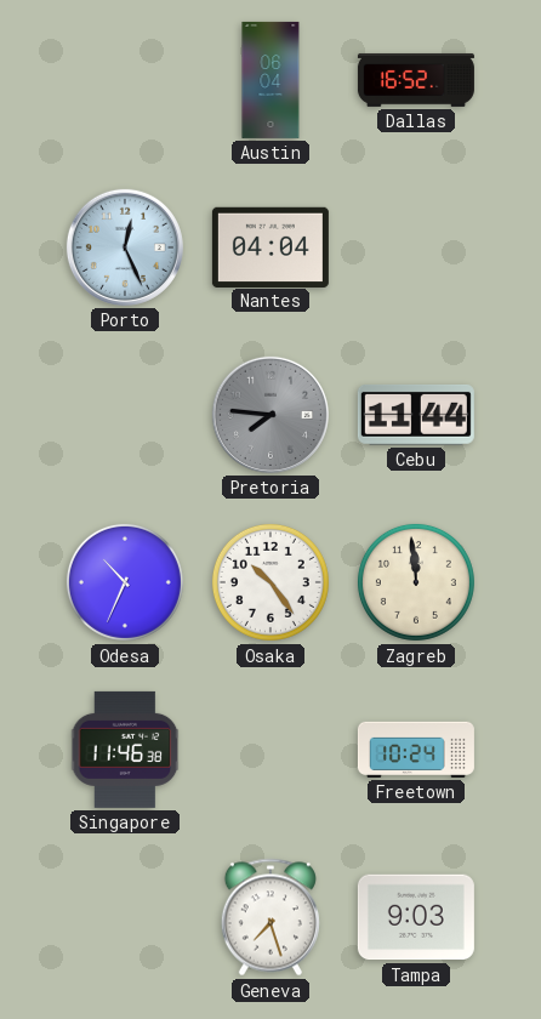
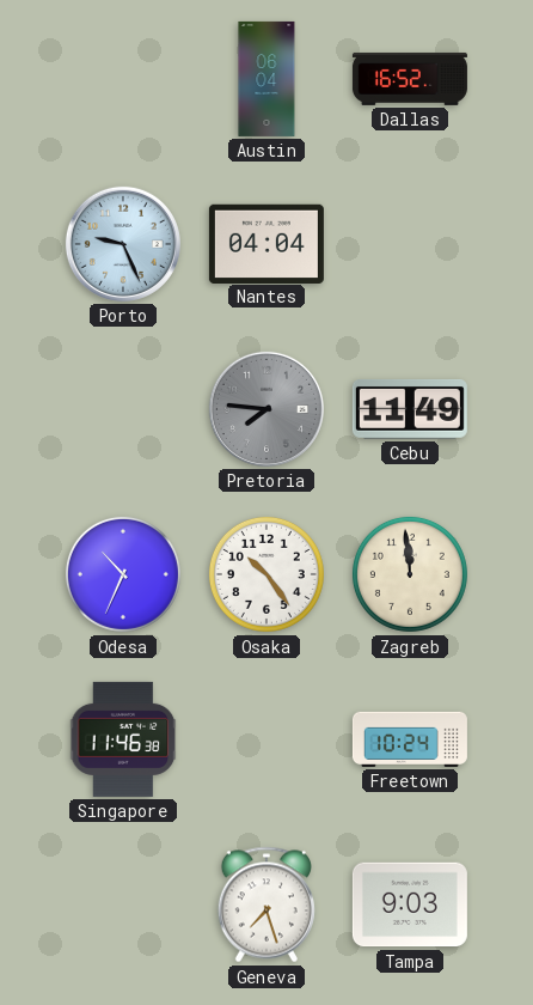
Porto: 12:26 -> 9:26 (123, 244)
Cebu: 11:44 -> 11:49 (410, 409)
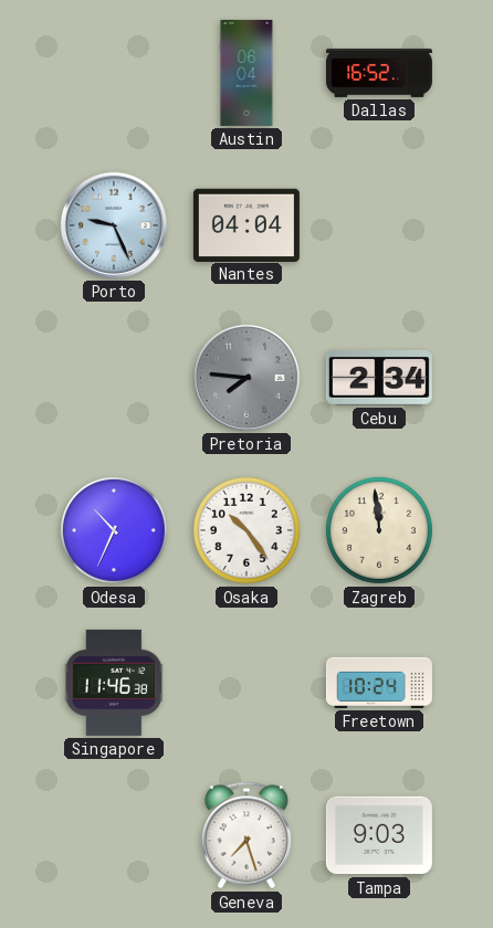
Cebu: 11:49 -> 2:34 (379, 378)
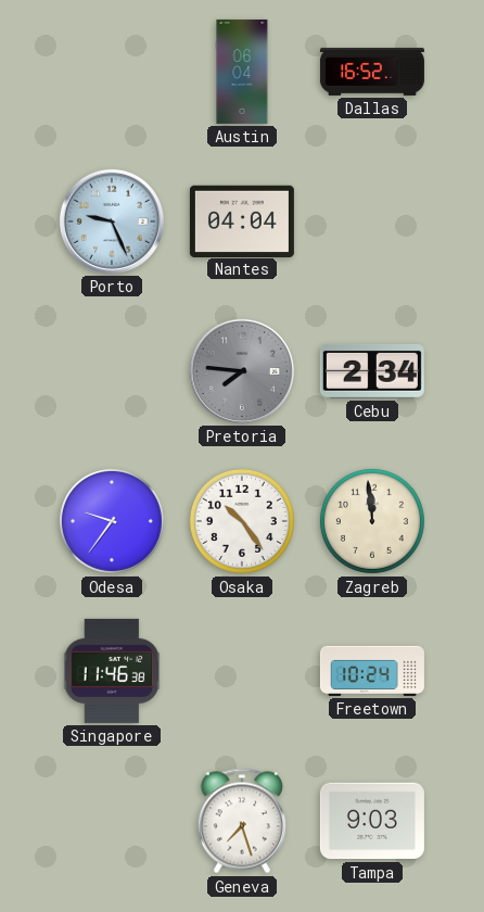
Odesa: 10:34 -> 9:36 (112, 521)
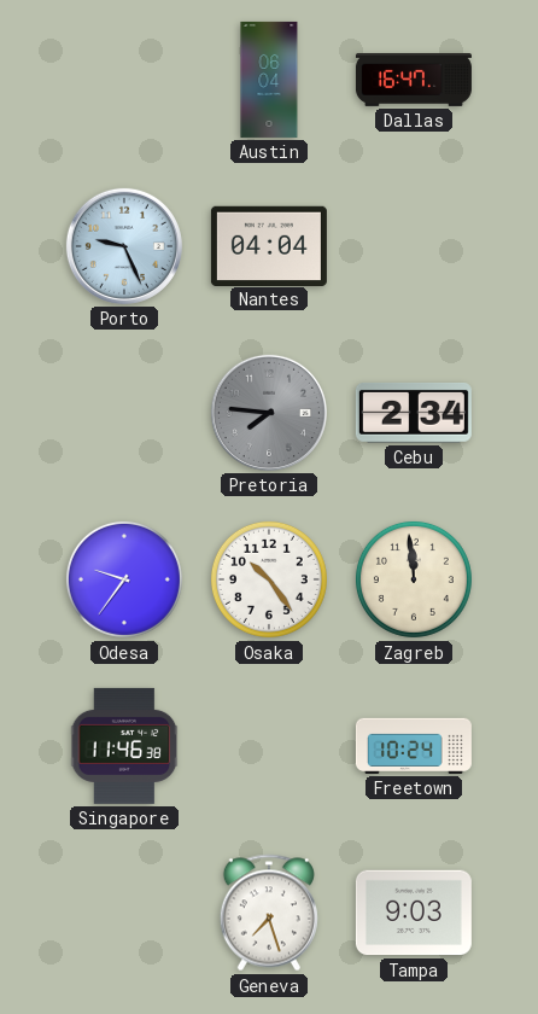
Dallas: 16:52 -> 16:47 (414, 80)
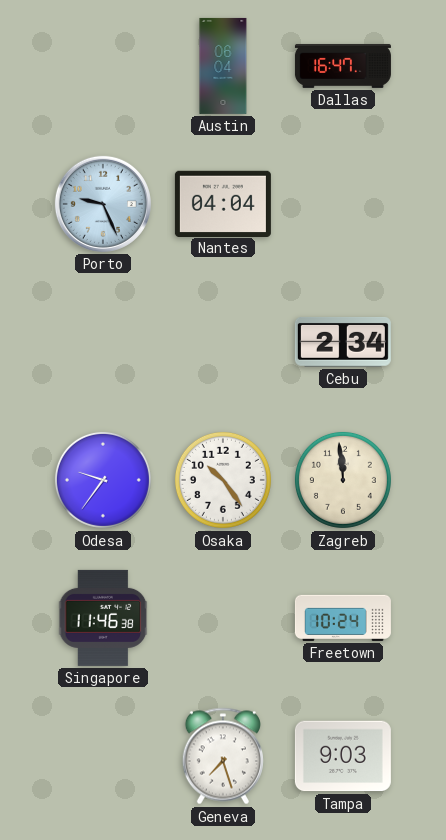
Pretoria: 7:46 -> none (269, 413)
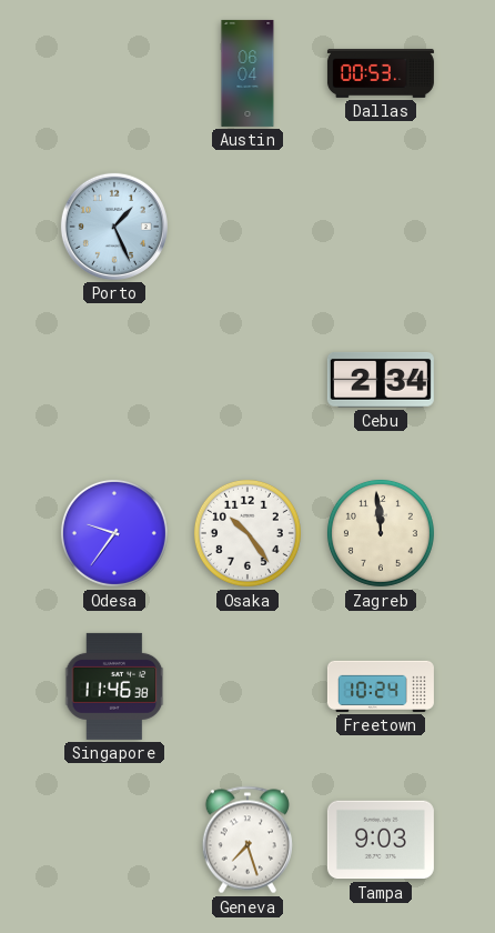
Dallas: 16:47 -> 00:53 (381, 73)
Porto: 9:26 -> 1:26 (114, 227)
Nantes: 04:04 -> none (223, 203)
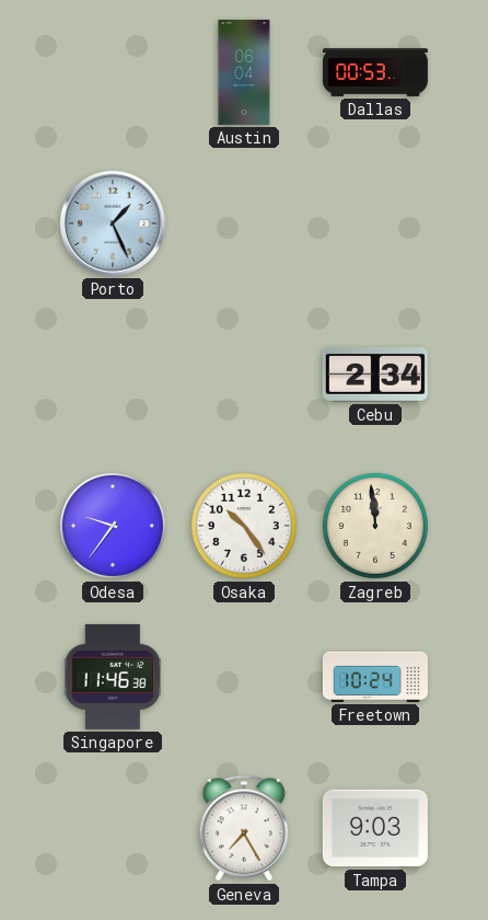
Geneva: 7:27 -> 7:25 (244, 828)
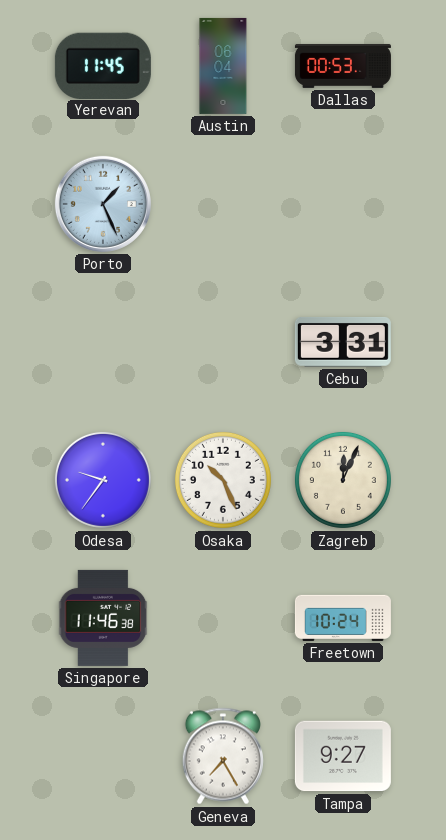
Yerevan: none -> 11:45 (103, 65)
Cebu: 2:34 -> 3:31 (343, 342)
Osaka: 10:24 -> 10:26 (223, 480)
Zagreb: 11:59 -> 12:04 (343, 480)
Tampa: 9:03 -> 9:27 (343, 756)
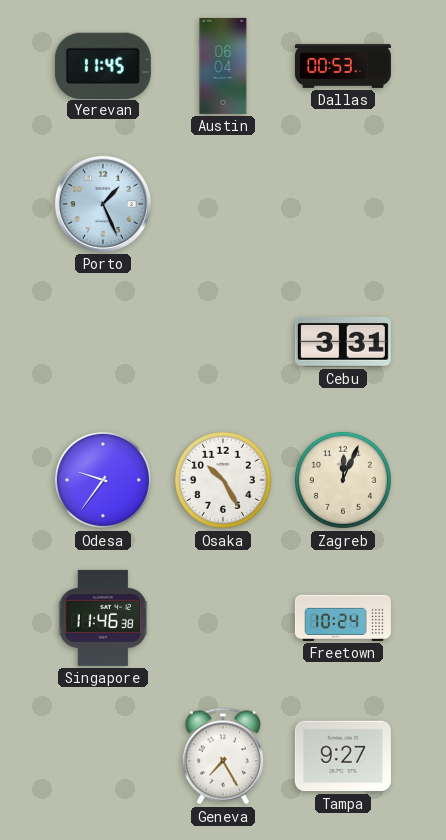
Osaka: 10:26 -> 10:25 (223, 480)
